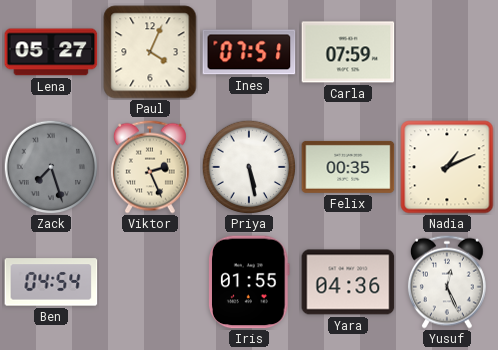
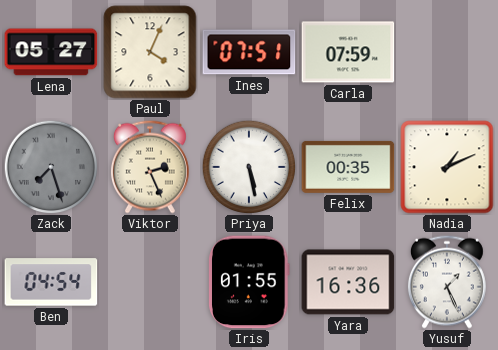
Yara: 04:36 -> 16:36 (348, 282)
Yusuf: 12:26 -> 1:26 (447, 282)
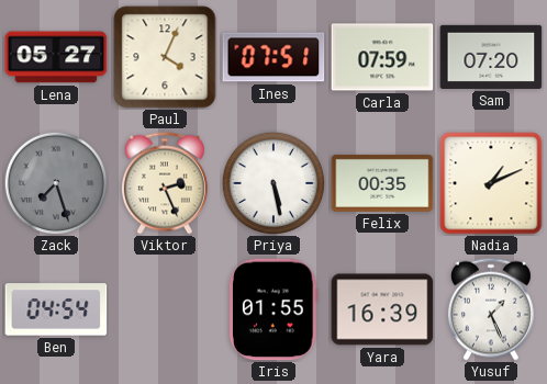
Sam: none -> 07:20 (491, 57)
Yara: 16:36 -> 16:39 (382, 309)
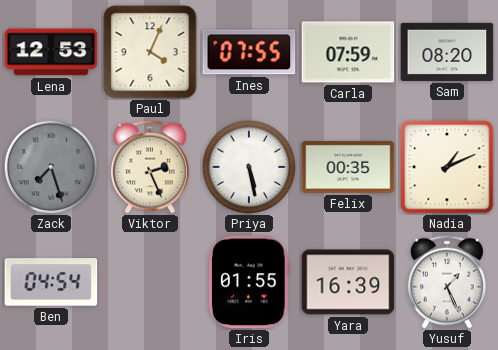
Lena: 05:27 -> 12:53 (51, 52)
Ines: 07:51 -> 07:55 (249, 52)
Sam: 07:20 -> 08:20 (447, 52)
